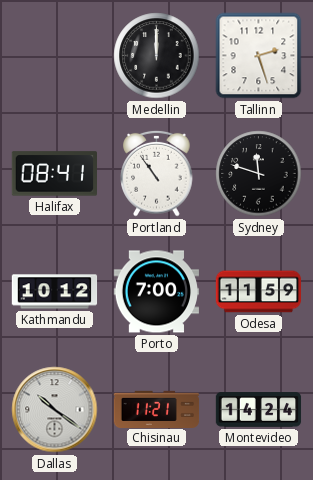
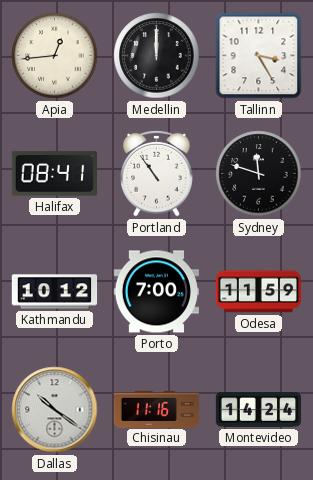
Apia: none -> 12:44 (55, 56)
Tallinn: 2:27 -> 3:25 (259, 56)
Chisinau: 11:21 -> 11:16 (157, 409)
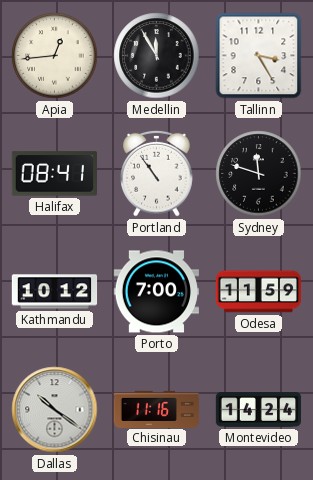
Medellin: 12:00 -> 11:55 (157, 56)
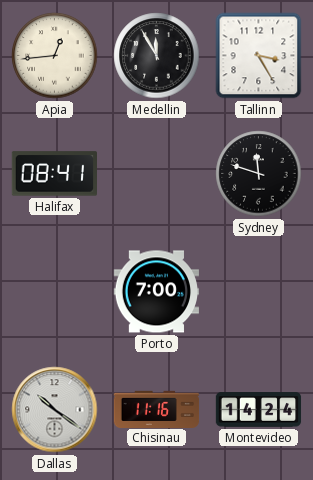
Portland: 10:54 -> none (157, 173)
Kathmandu: 10:12 -> none (55, 292)
Odesa: 11:59 -> none (259, 292)
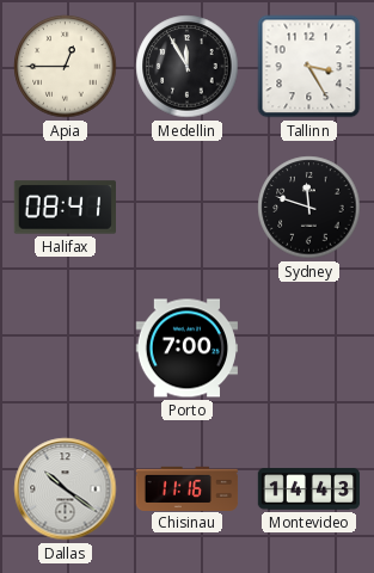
Apia: 12:44 -> 12:45 (66, 67)
Montevideo: 14:24 -> 14:43 (309, 489)
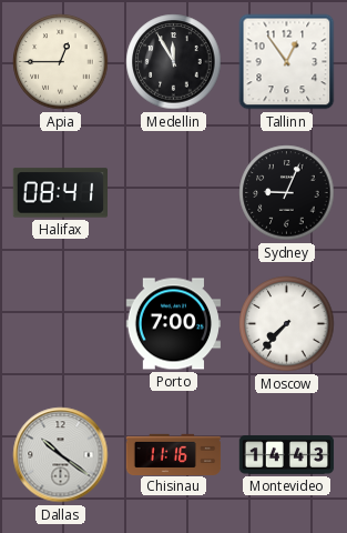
Tallinn: 3:25 -> 12:54 (287, 62)
Sydney: 11:48 -> 9:04 (287, 193)
Moscow: none -> 7:37 (287, 324)
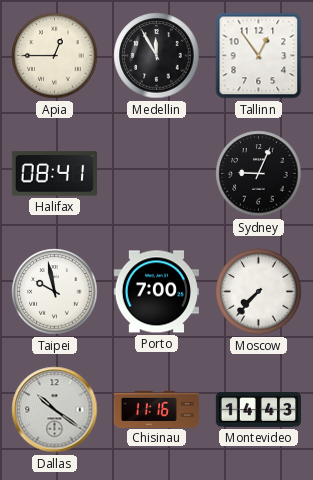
Taipei: none -> 9:58 (55, 292)
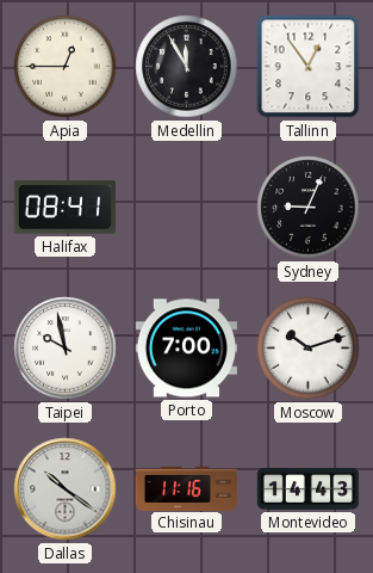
Moscow: 7:37 -> 10:12 (309, 349)
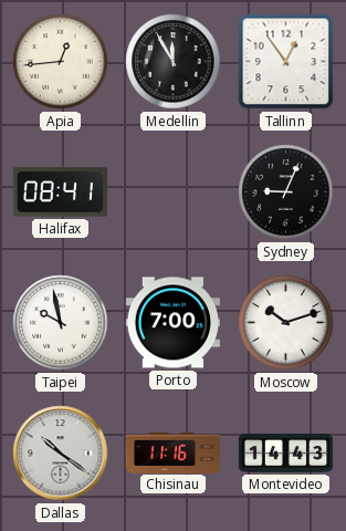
Apia: 12:45 -> 12:44 (61, 62)
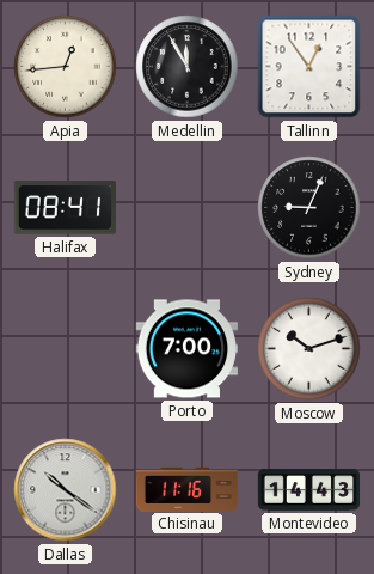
Taipei: 9:58 -> none (61, 323)
